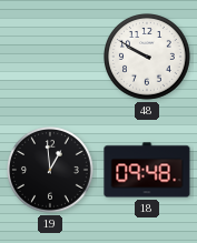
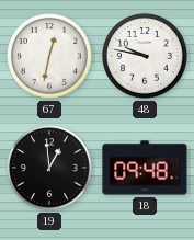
67: none -> 12:32 (50, 57)
48: 9:50 -> 9:47 (146, 57)
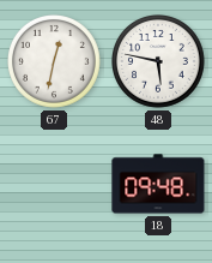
48: 9:47 -> 5:47 (159, 62)
19: 12:59 -> none (50, 169)
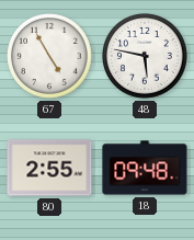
67: 12:32 -> 4:55 (50, 57)
80: none -> 2:55 (49, 168)
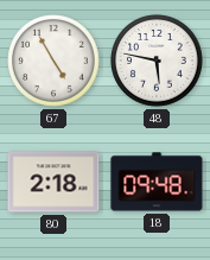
80: 2:55 -> 2:18 (53, 182)
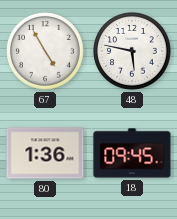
80: 2:18 -> 1:36 (45, 153)
18: 09:48 -> 09:45 (132, 153)
